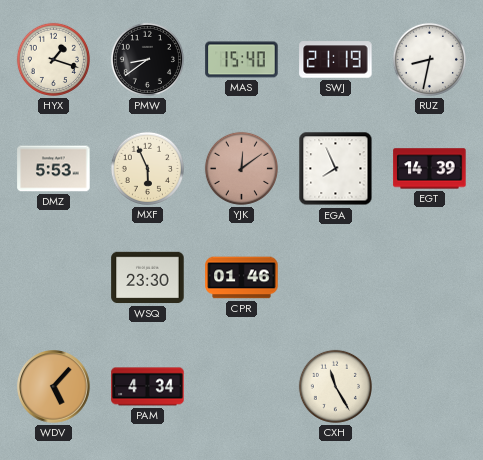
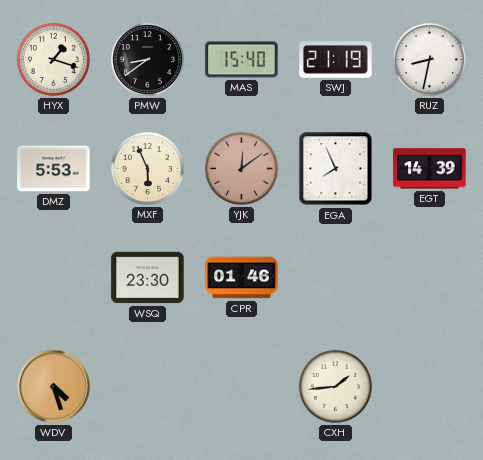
WDV: 5:07 -> 4:27 (54, 387)
PAM: 4:34 -> none (148, 387)
CXH: 11:25 -> 1:44 (335, 386)
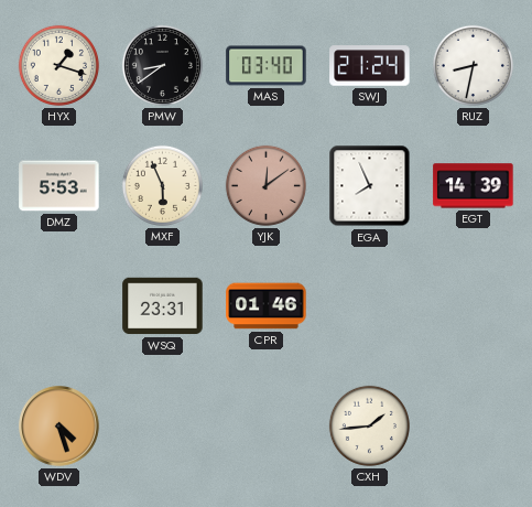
MAS: 15:40 -> 03:40 (267, 66)
SWJ: 21:19 -> 21:24 (370, 66)
WSQ: 23:30 -> 23:31 (163, 306)
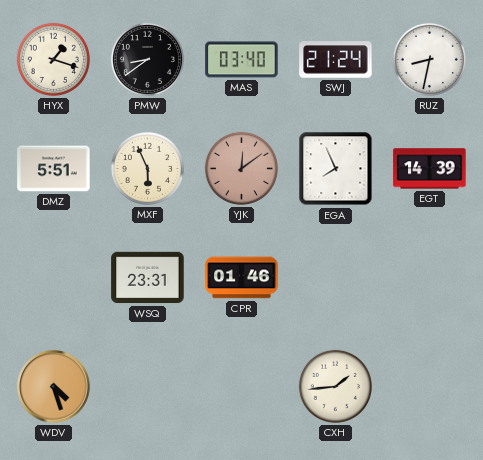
DMZ: 5:53 -> 5:51 (54, 169)
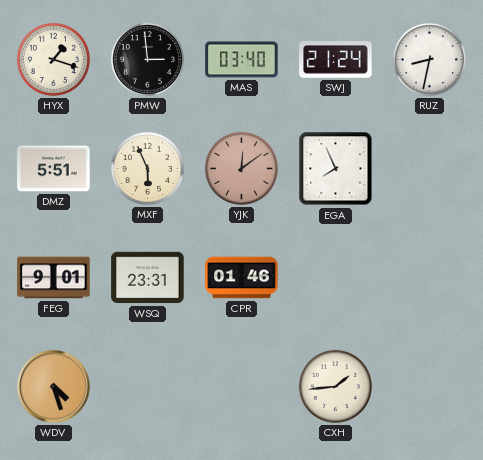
PMW: 8:39 -> 2:59 (147, 59)
EGT: 14:39 -> none (430, 169)
FEG: none -> 9:01 (54, 278)
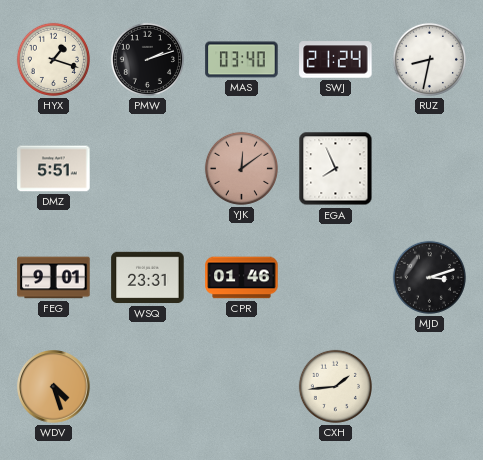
PMW: 2:59 -> 2:12 (147, 59)
MXF: 5:56 -> none (147, 168)
MJD: none -> 3:12 (429, 277)
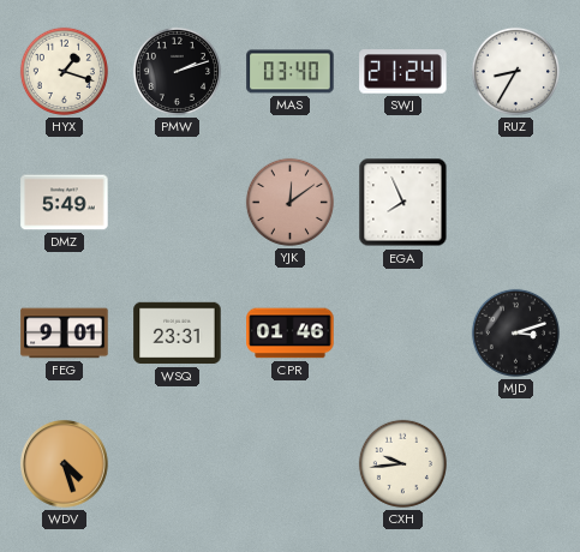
RUZ: 8:32 -> 8:35 (515, 71)
DMZ: 5:51 -> 5:49 (65, 203)
CXH: 1:44 -> 9:44 (402, 463)
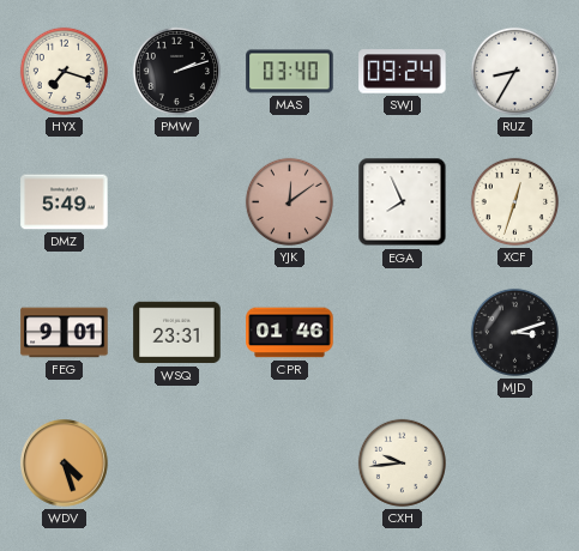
HYX: 1:18 -> 7:18 (64, 71)
SWJ: 21:24 -> 09:24 (403, 72)
XCF: none -> 12:33 (514, 201)
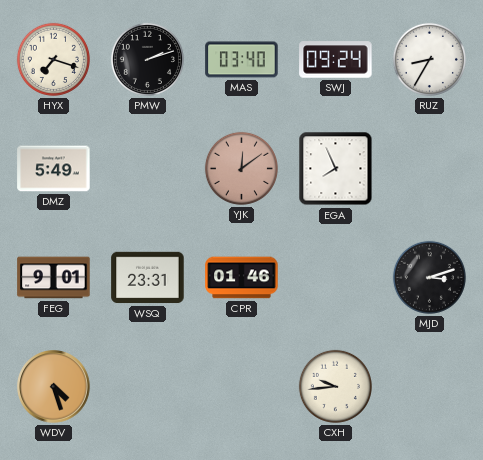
XCF: 12:33 -> none (514, 201)
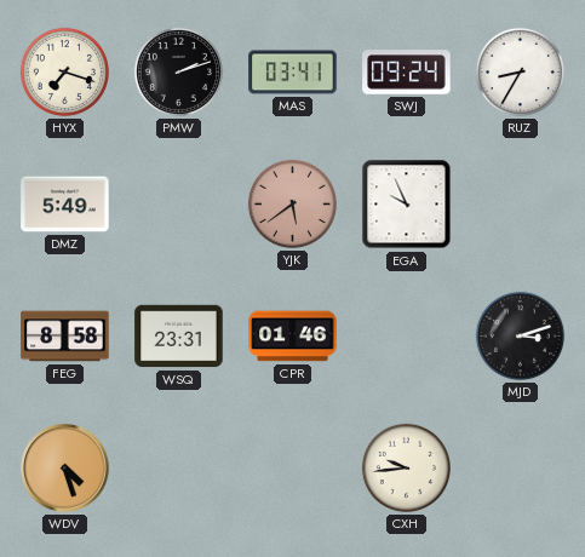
MAS: 03:40 -> 03:41 (293, 73)
YJK: 12:09 -> 5:39 (292, 203)
EGA: 7:56 -> 9:56 (407, 205)
FEG: 9:01 -> 8:58 (65, 337)
